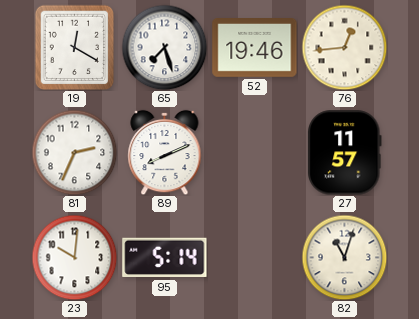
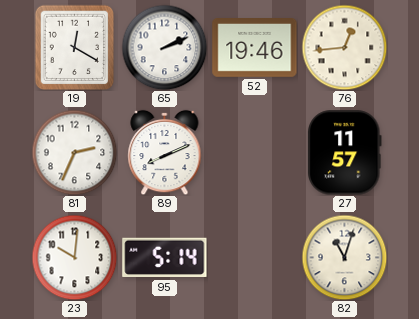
65: 7:27 -> 2:11 (164, 47)
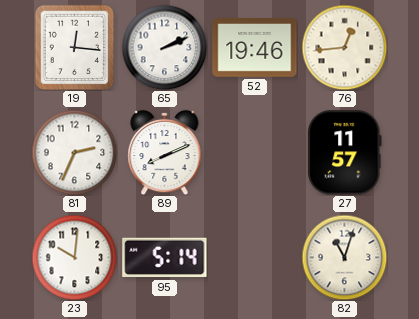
19: 12:20 -> 12:16 (75, 47)
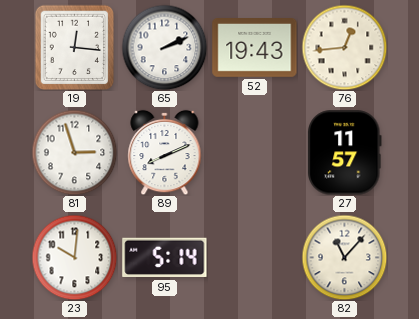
52: 19:46 -> 19:43 (255, 48)
81: 2:34 -> 2:57 (74, 152)
82: 11:03 -> 11:07 (344, 257)
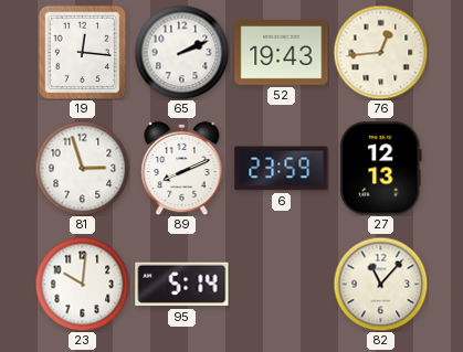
6: none -> 23:59 (282, 169)
27: 11:57 -> 12:13 (381, 169)
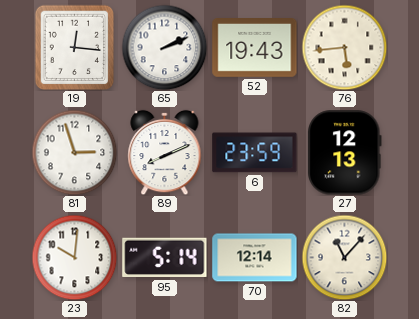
76: 12:44 -> 5:44 (344, 47)
70: none -> 12:14 (255, 258)
